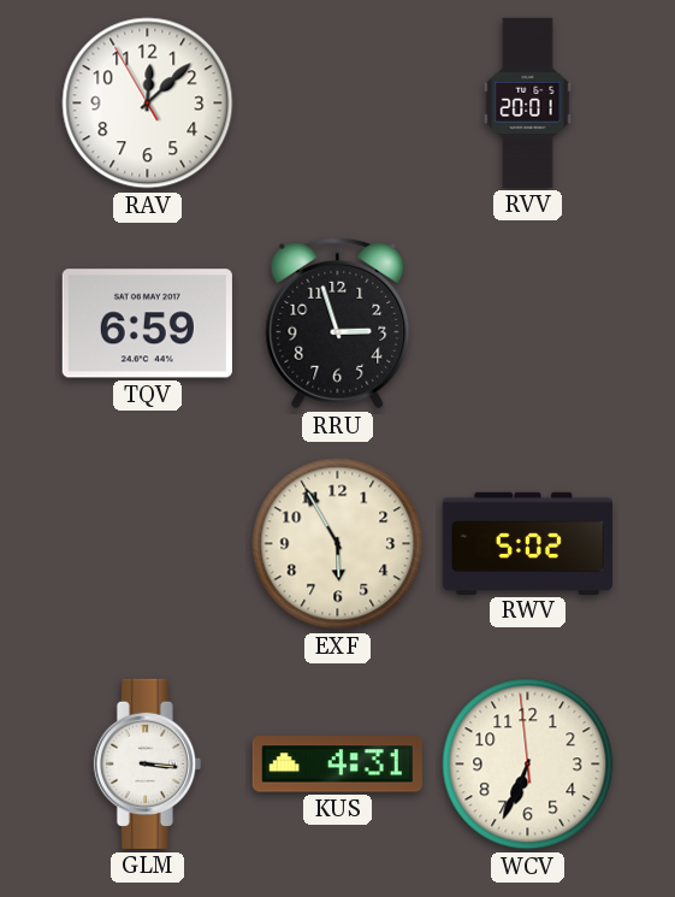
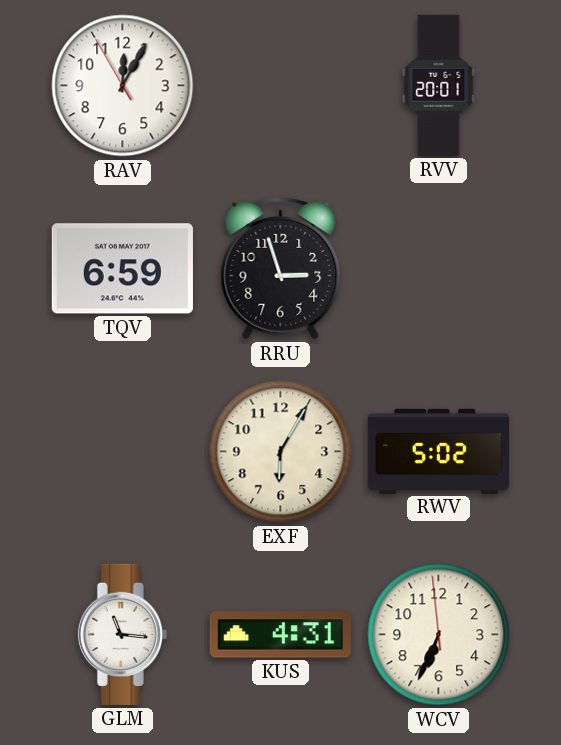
RAV: 12:07 -> 12:04 (123, 86)
EXF: 5:55 -> 6:05 (281, 452)
GLM: 3:16 -> 11:16 (122, 634)
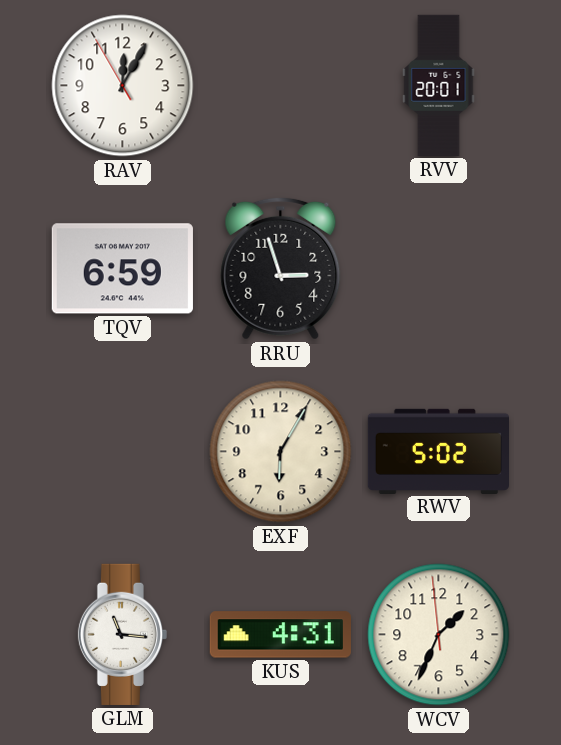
WCV: 6:33 -> 1:33 (439, 635)
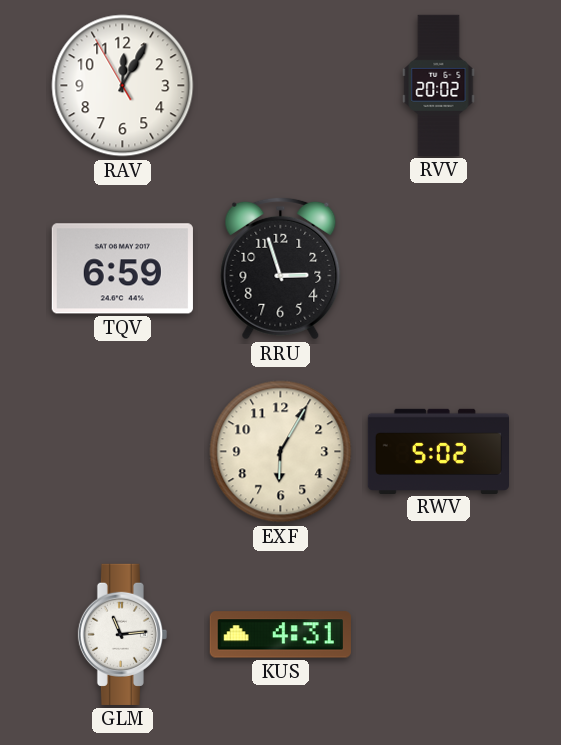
RVV: 20:01 -> 20:02 (439, 85)
GLM: 11:16 -> 11:14 (122, 634)
WCV: 1:33 -> none (439, 635)
